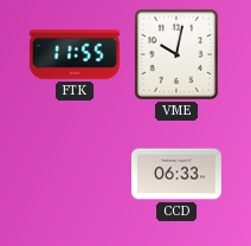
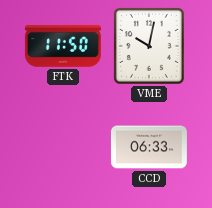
FTK: 11:55 -> 11:50 (63, 46)
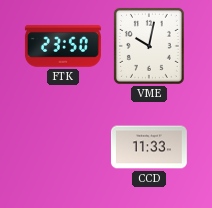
FTK: 11:50 -> 23:50 (63, 46)
CCD: 06:33 -> 11:33 (149, 147)
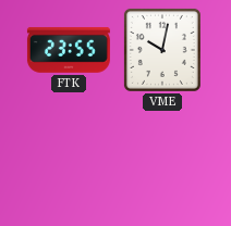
FTK: 23:50 -> 23:55 (69, 50)
CCD: 11:33 -> none (149, 147)
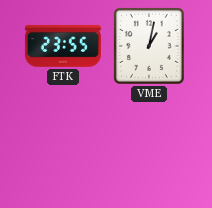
VME: 10:02 -> 1:02 (149, 46)
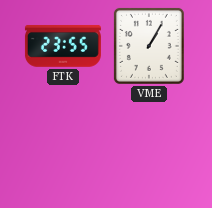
VME: 1:02 -> 1:05 (149, 46)
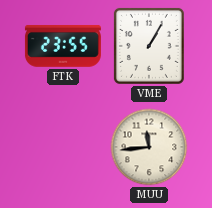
MUU: none -> 11:44 (149, 147)
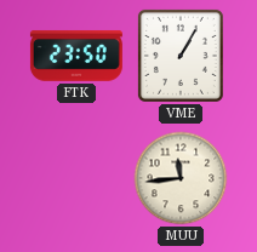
FTK: 23:55 -> 23:50 (76, 56)
